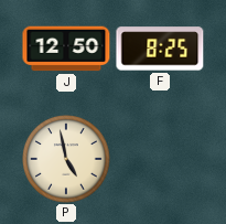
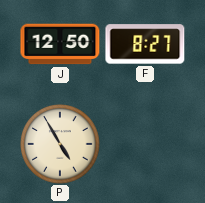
F: 8:25 -> 8:27 (145, 44)
P: 4:58 -> 4:55 (60, 144)
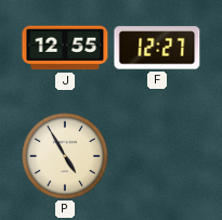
J: 12:50 -> 12:55 (65, 48)
F: 8:27 -> 12:27 (157, 48)
